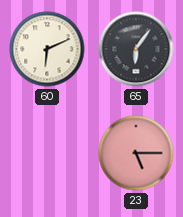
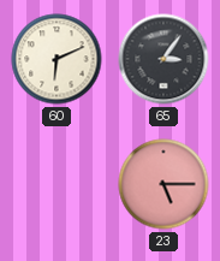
65: 6:06 -> 3:06 (163, 59)
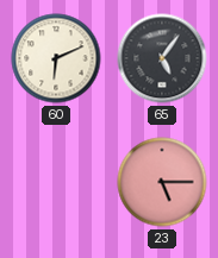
65: 3:06 -> 5:06 (162, 58)
